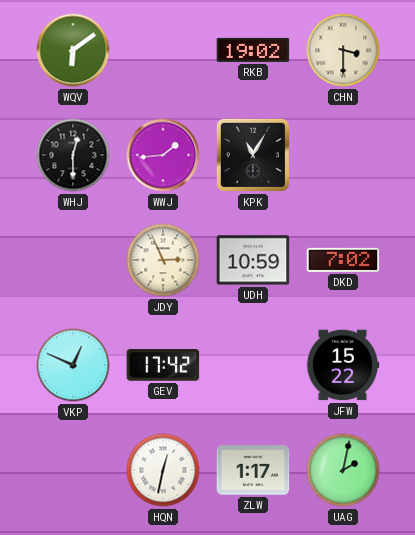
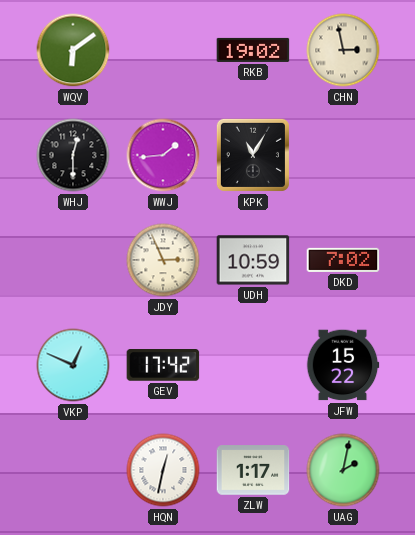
CHN: 3:30 -> 2:58 (343, 50)
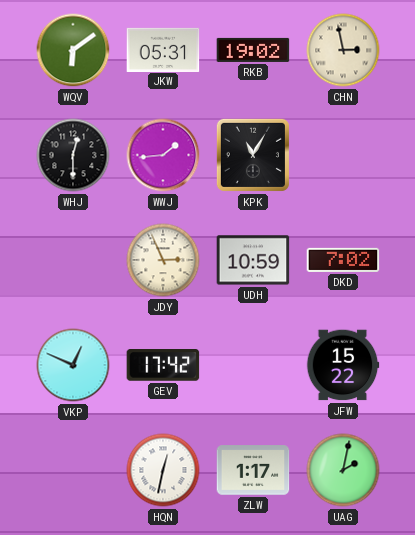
JKW: none -> 05:31 (163, 49)
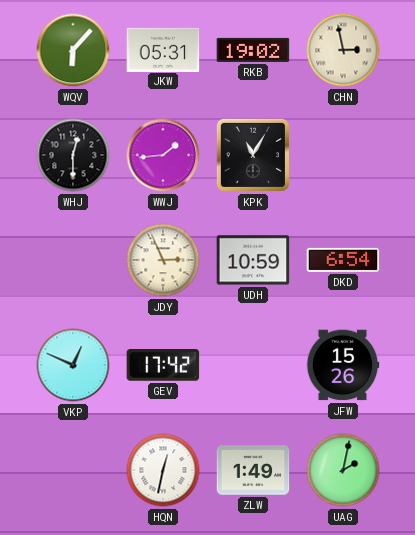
WQV: 6:09 -> 6:07 (73, 50)
DKD: 7:02 -> 6:54 (343, 260)
JFW: 15:22 -> 15:26 (343, 365)
ZLW: 1:17 -> 1:49 (253, 470)
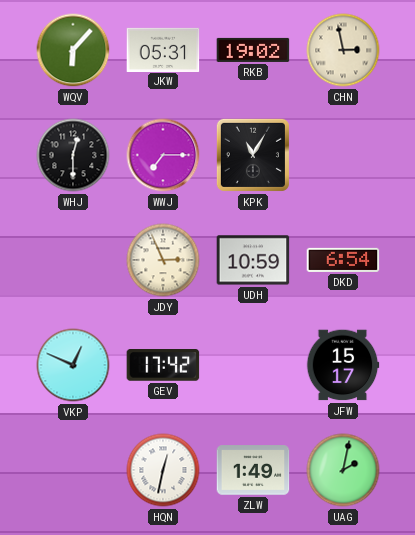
WWJ: 1:44 -> 7:15 (163, 155)
JFW: 15:26 -> 15:17 (343, 365)
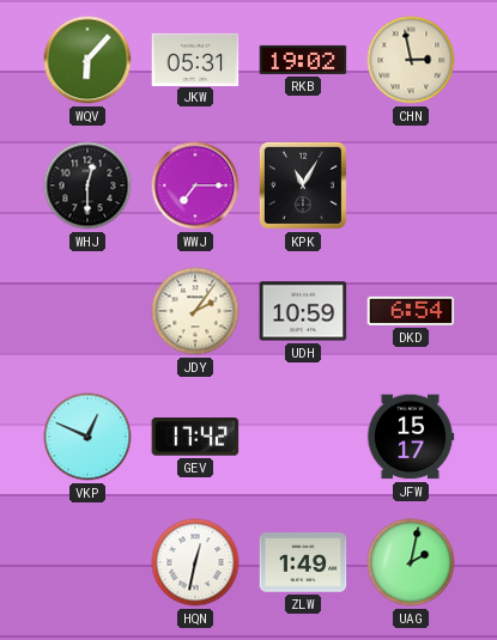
JDY: 2:56 -> 2:06 (195, 311)
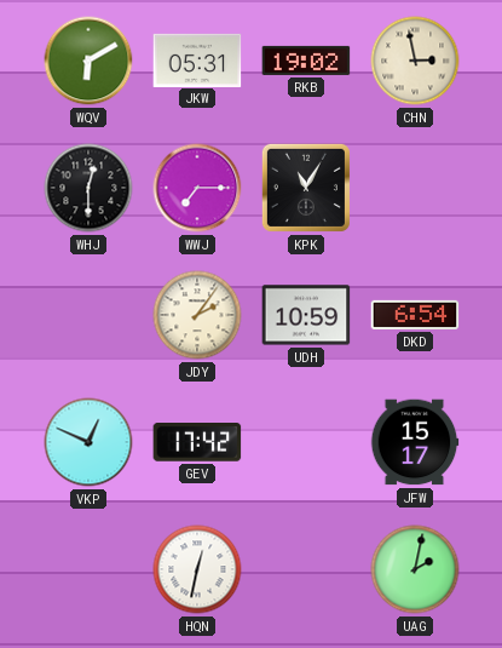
WQV: 6:07 -> 6:10 (88, 61)
ZLW: 1:49 -> none (303, 562)
